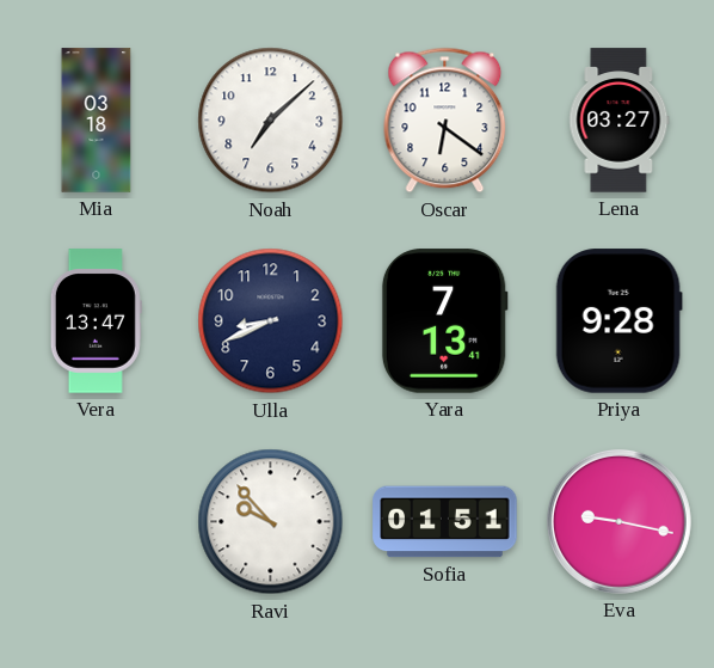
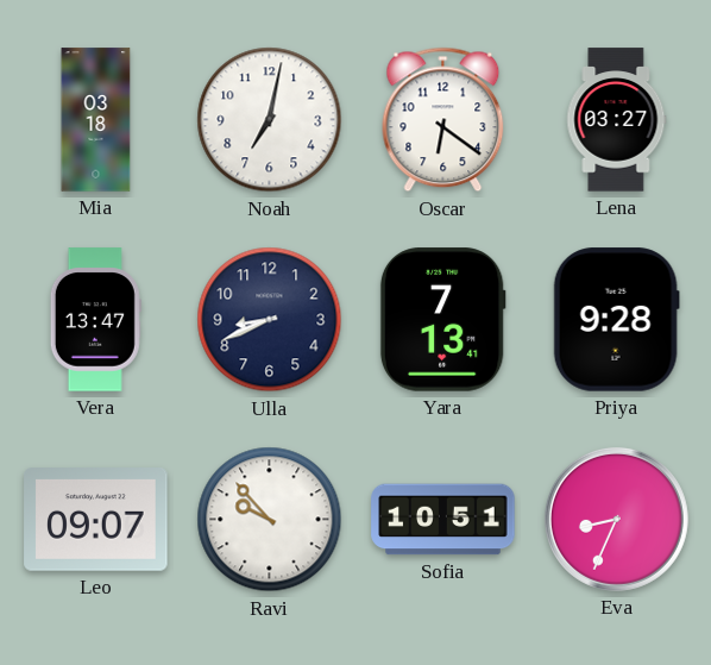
Noah: 7:08 -> 7:02 (270, 120)
Leo: none -> 09:07 (96, 520)
Sofia: 01:51 -> 10:51 (443, 520)
Eva: 9:17 -> 8:34 (616, 519)
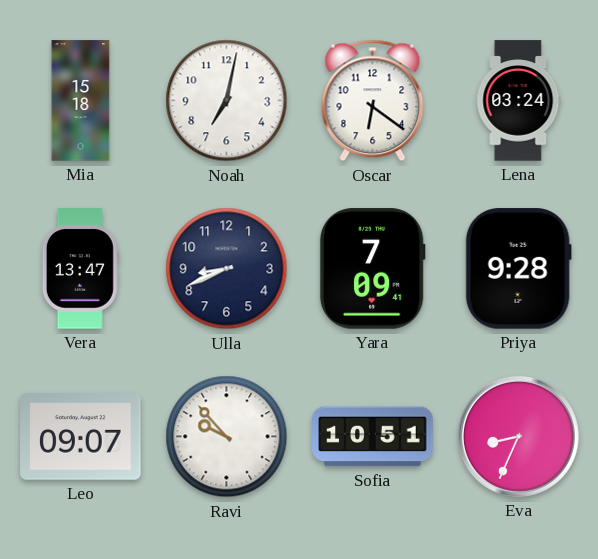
Mia: 03:18 -> 15:18 (81, 101)
Lena: 03:27 -> 03:24 (519, 101)
Yara: 7:13 -> 7:09 (372, 269)
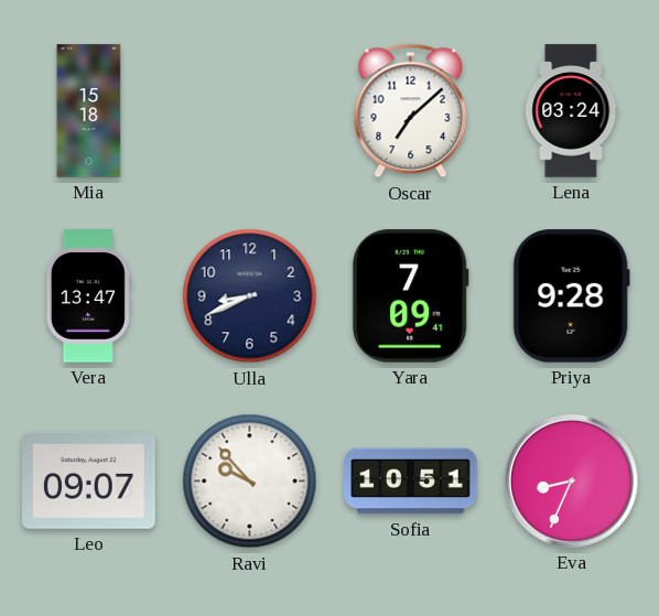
Noah: 7:02 -> none (227, 101)
Oscar: 6:21 -> 7:08 (411, 111)
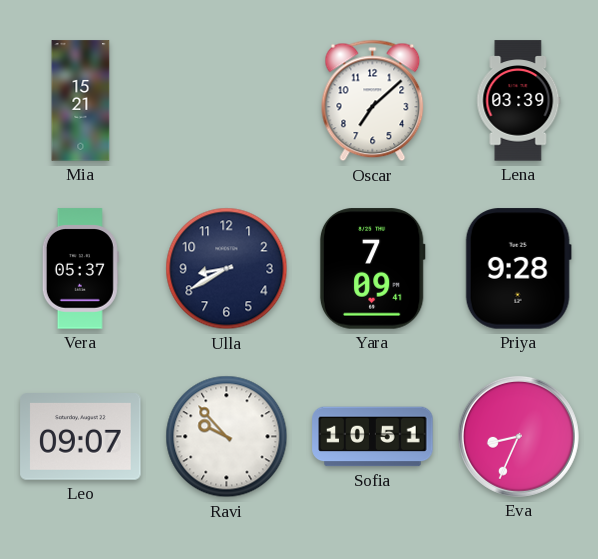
Mia: 15:18 -> 15:21 (81, 101)
Lena: 03:24 -> 03:39 (519, 101)
Vera: 13:47 -> 05:37 (80, 269)
Ulla: 8:41 -> 8:40 (227, 269)
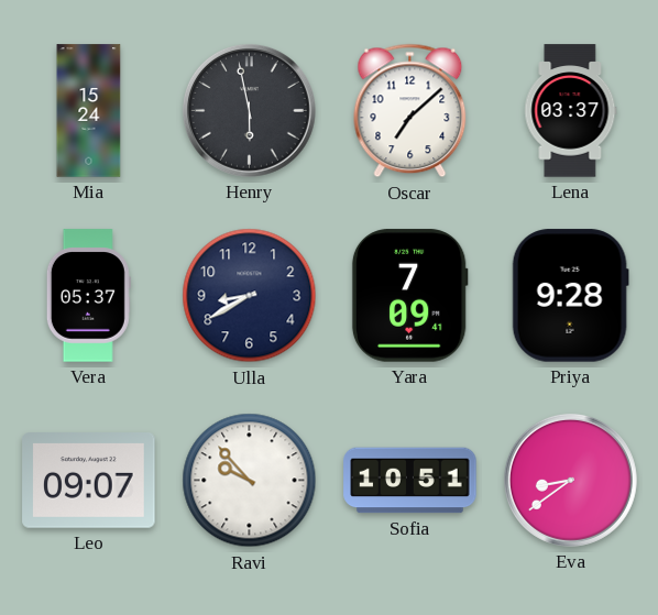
Mia: 15:21 -> 15:24 (89, 111)
Henry: none -> 5:58 (249, 110)
Lena: 03:39 -> 03:37 (571, 111)
Eva: 8:34 -> 8:39 (570, 480)
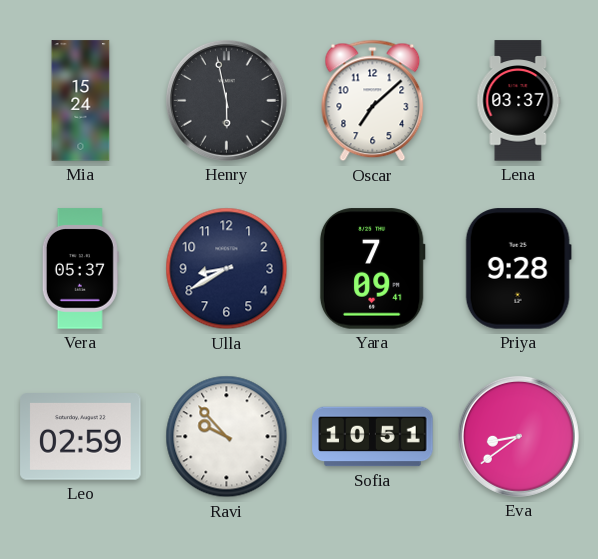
Leo: 09:07 -> 02:59 (81, 437)
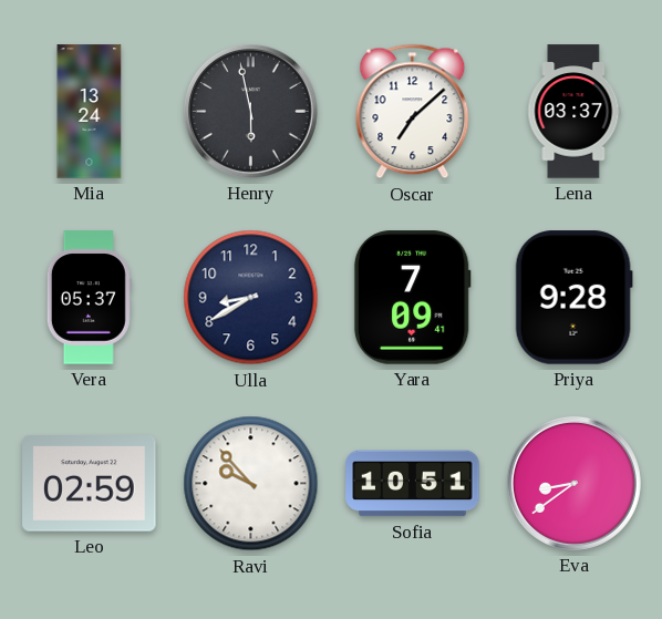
Mia: 15:24 -> 13:24 (90, 112)
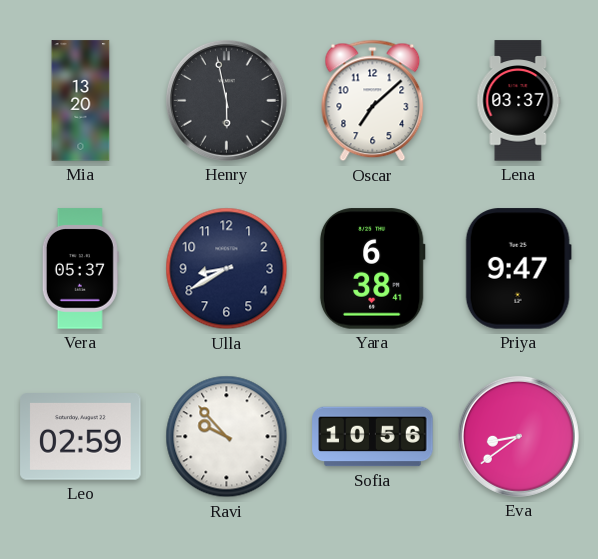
Mia: 13:24 -> 13:20 (81, 101)
Yara: 7:09 -> 6:38 (372, 269)
Priya: 9:28 -> 9:47 (518, 269)
Sofia: 10:51 -> 10:56 (373, 437)
